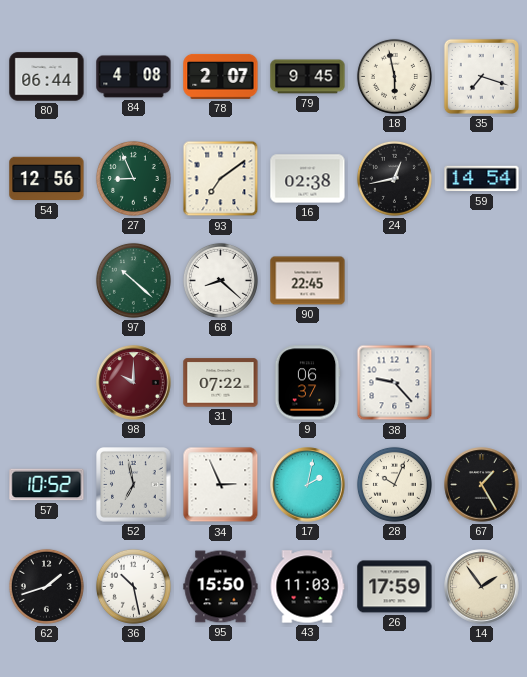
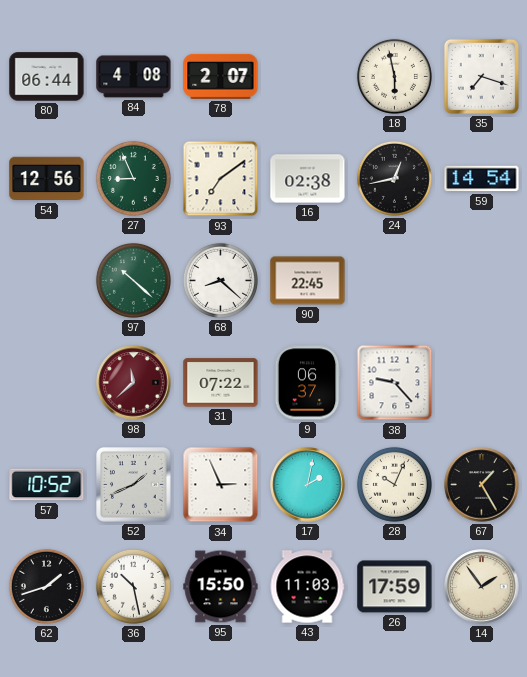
79: 9:45 -> none (308, 77)
98: 10:00 -> 11:38 (134, 383)
52: 6:58 -> 1:41 (134, 485)
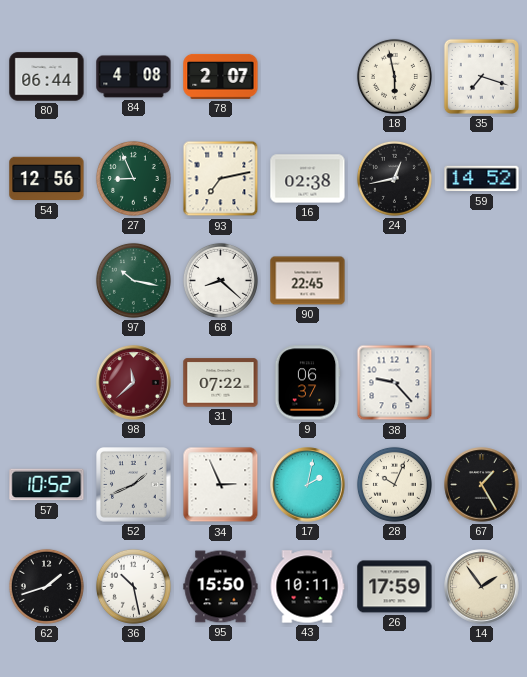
93: 7:09 -> 7:13 (221, 179)
59: 14:54 -> 14:52 (482, 179)
97: 10:22 -> 10:17 (133, 280)
43: 11:03 -> 10:11 (307, 587)
